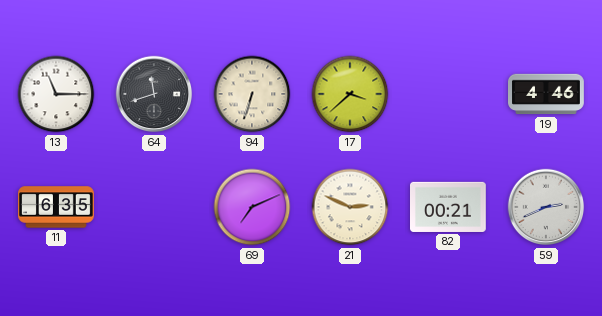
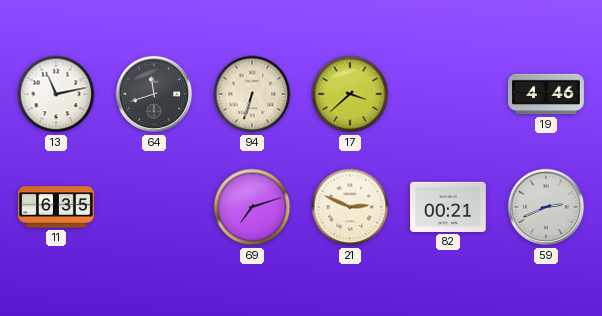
13: 11:15 -> 11:13 (56, 94)
69: 7:11 -> 7:12 (252, 207)
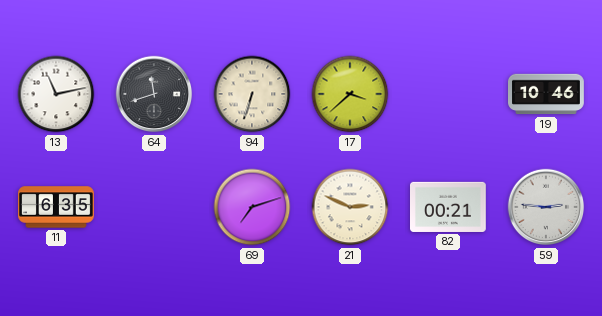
19: 4:46 -> 10:46 (547, 94)
59: 2:41 -> 2:46 (546, 207)
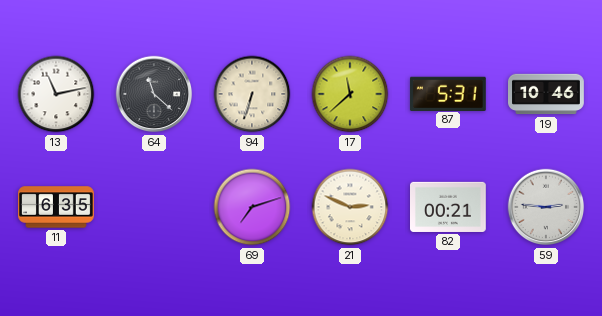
64: 11:42 -> 11:22 (154, 94)
17: 3:38 -> 11:38 (350, 94)
87: none -> 5:31 (448, 93)
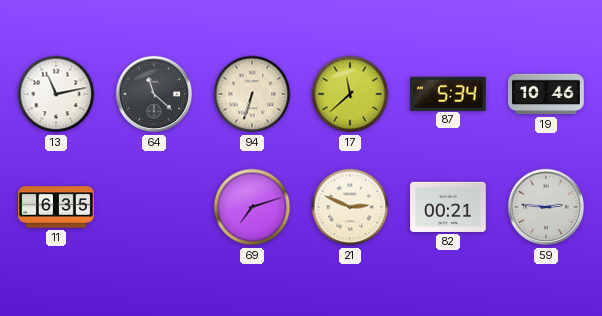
87: 5:31 -> 5:34 (448, 93)
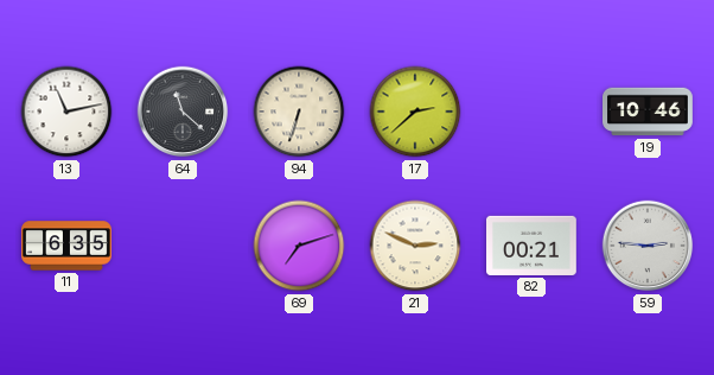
17: 11:38 -> 2:38 (415, 112)
87: 5:34 -> none (448, 93)
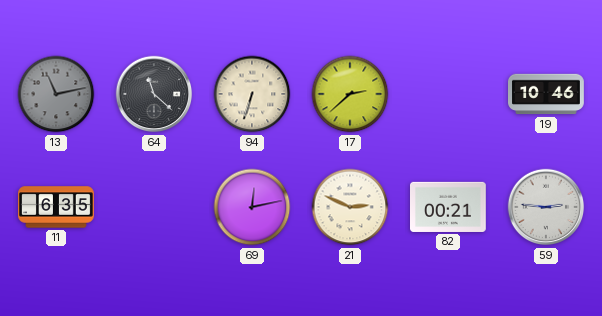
13 dial: white -> grey (56, 94)
69: 7:12 -> 12:13 (252, 207)
